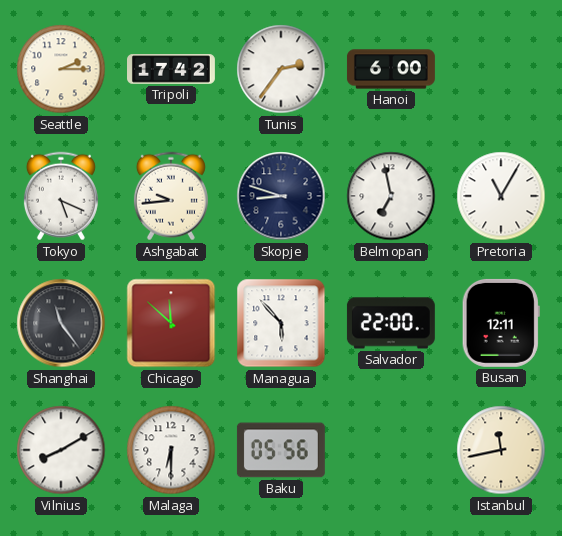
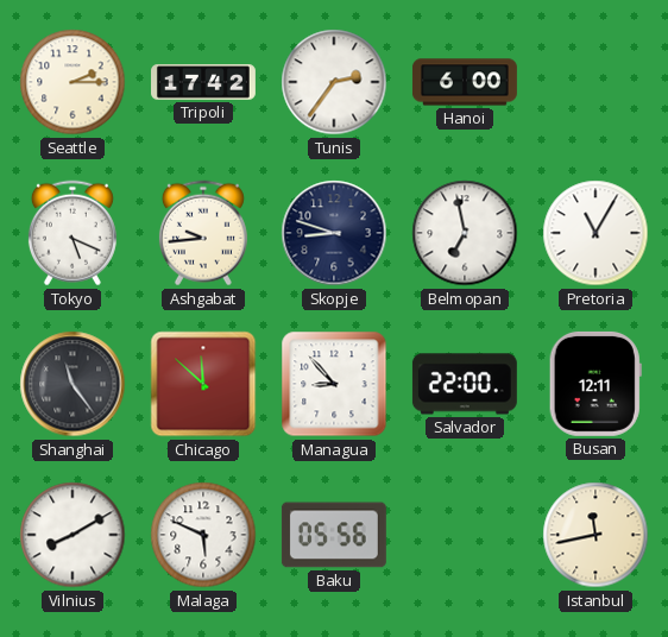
Managua: 5:53 -> 8:53 (334, 384)
Malaga: 6:30 -> 5:49 (203, 535)
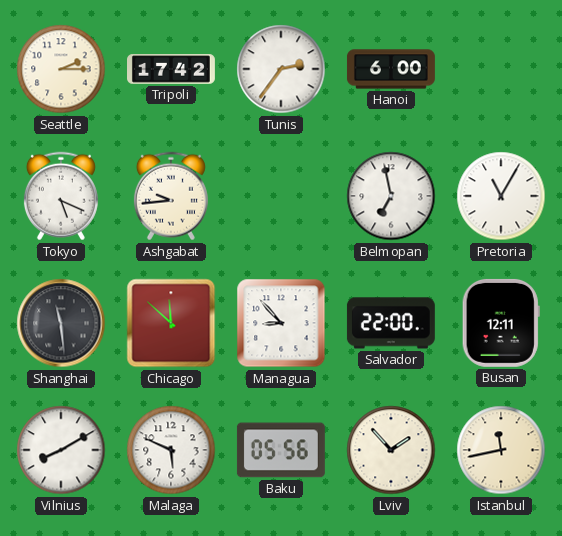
Skopje: 8:48 -> none (334, 233)
Shanghai: 11:24 -> 11:29 (61, 323)
Lviv: none -> 1:53 (391, 450)
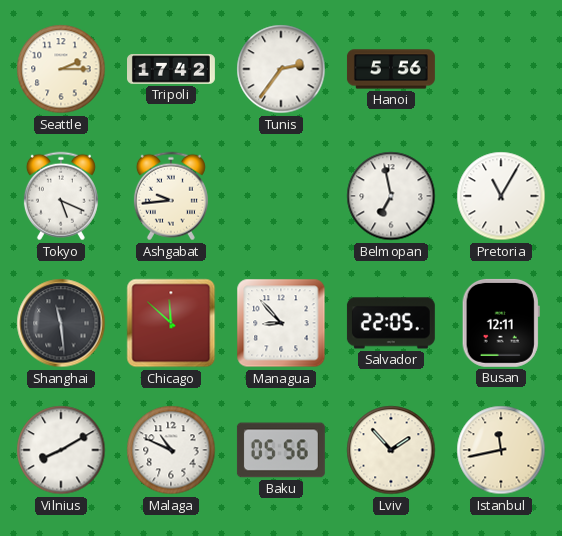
Hanoi: 6:00 -> 5:56 (391, 69)
Salvador: 22:00 -> 22:05 (391, 323)
Malaga: 5:49 -> 10:49 (171, 450)
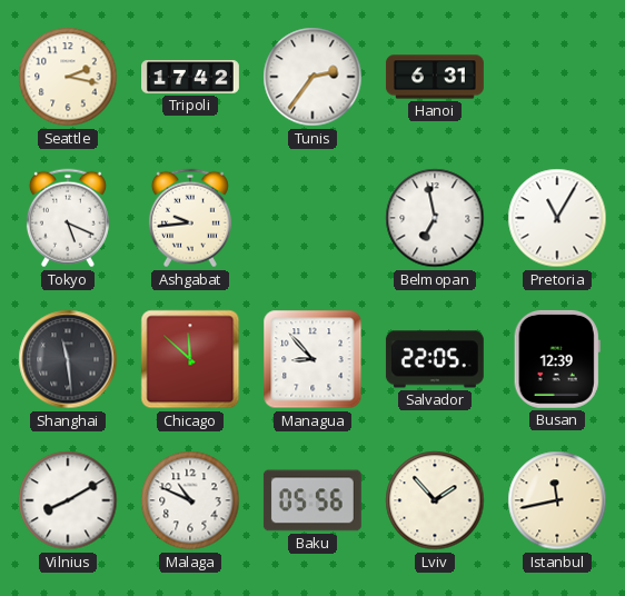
Seattle: 2:15 -> 2:17 (68, 77)
Hanoi: 5:56 -> 6:31 (435, 77)
Busan: 12:11 -> 12:39 (557, 359)
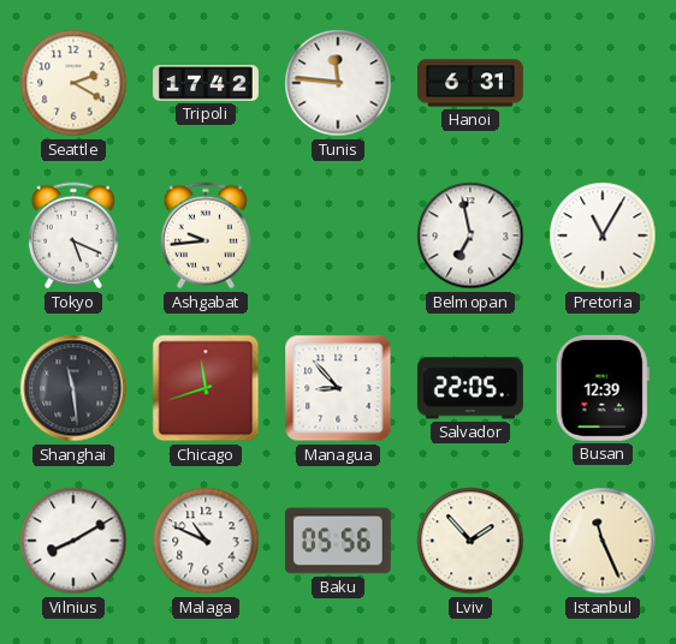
Seattle: 2:17 -> 2:20 (73, 83)
Tunis: 2:36 -> 11:46 (338, 83)
Chicago: 11:52 -> 11:42 (206, 388)
Istanbul: 11:43 -> 11:26 (603, 541)
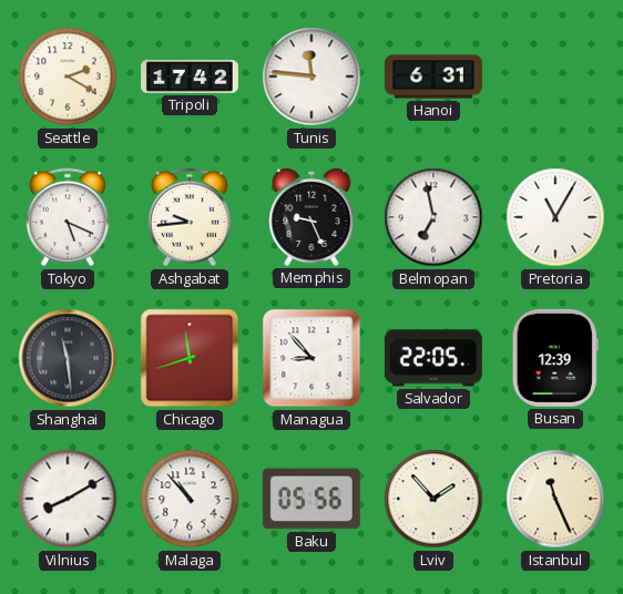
Memphis: none -> 9:26 (311, 217)
Malaga: 10:49 -> 10:53 (190, 499)
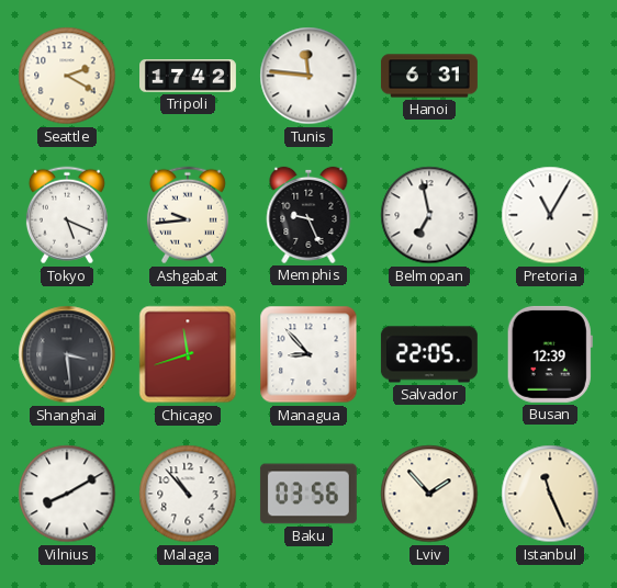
Shanghai: 11:29 -> 3:29 (67, 354)
Baku: 05:56 -> 03:56 (308, 494)
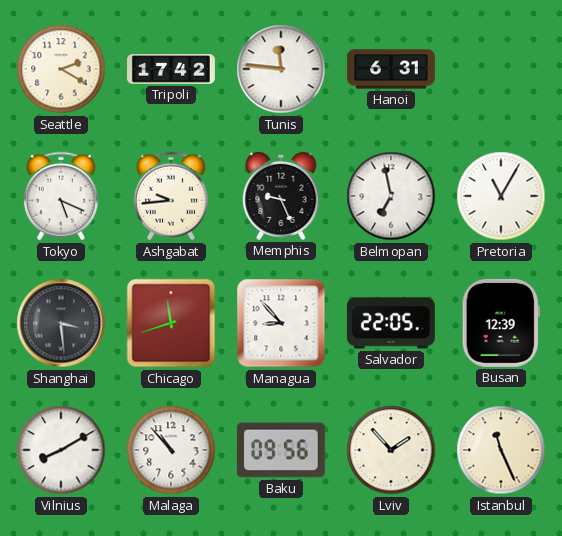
Baku: 03:56 -> 09:56 (281, 450)
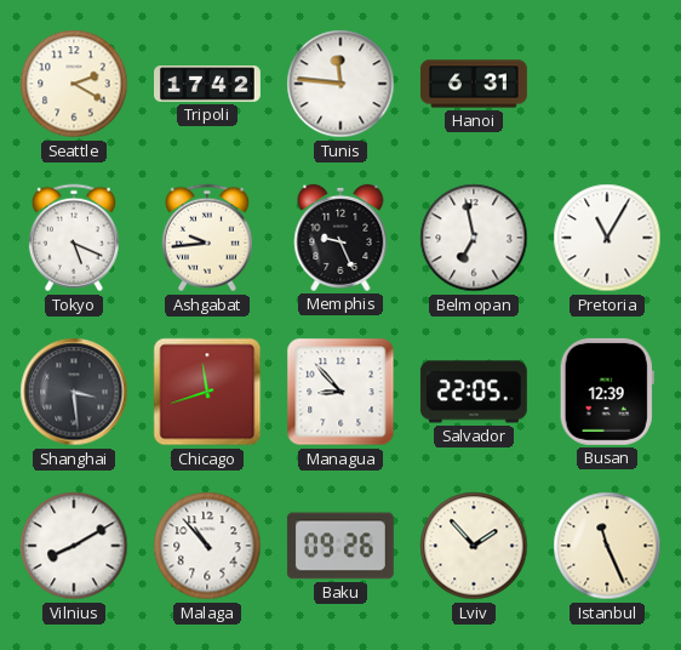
Baku: 09:56 -> 09:26 (340, 546)
